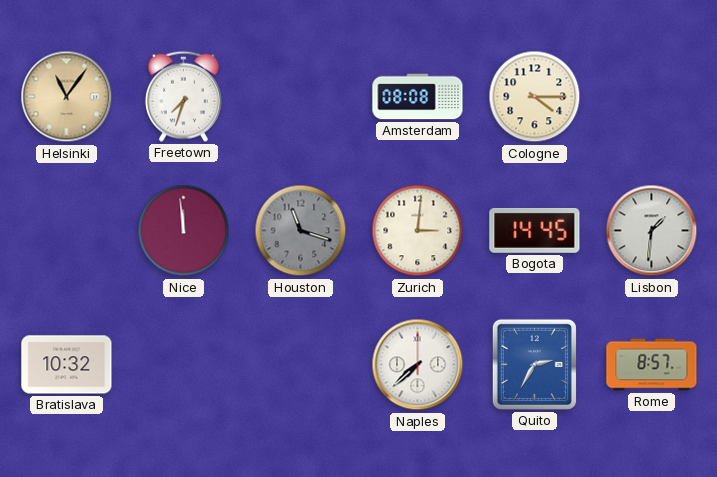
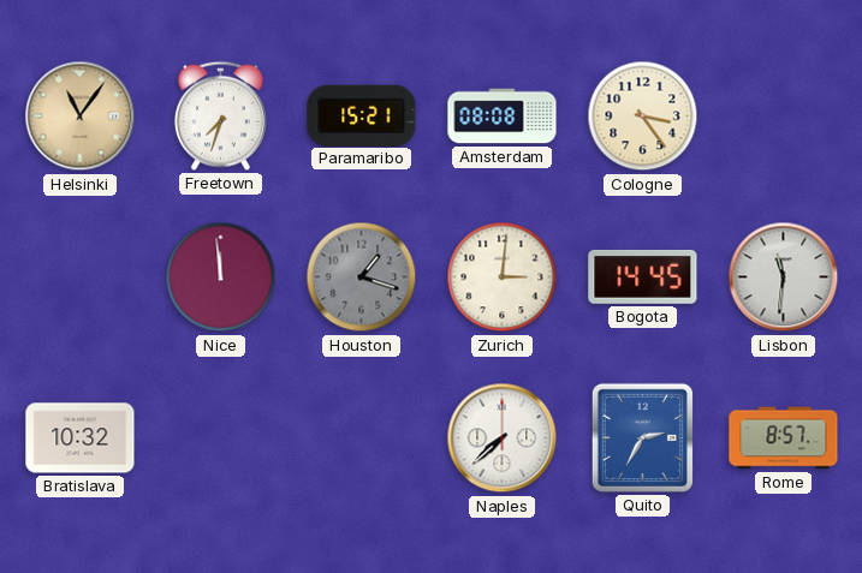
Paramaribo: none -> 15:21 (362, 115)
Cologne: 4:15 -> 3:24 (643, 117)
Houston: 11:18 -> 1:18 (362, 277)
Lisbon: 1:31 -> 11:31 (784, 277)
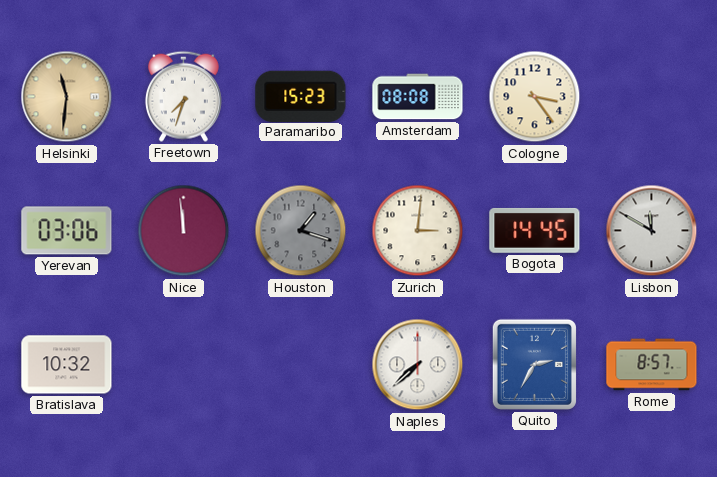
Helsinki: 11:06 -> 11:31 (67, 97)
Paramaribo: 15:21 -> 15:23 (301, 96)
Yerevan: none -> 03:06 (67, 231)
Lisbon: 11:31 -> 11:50 (652, 231)
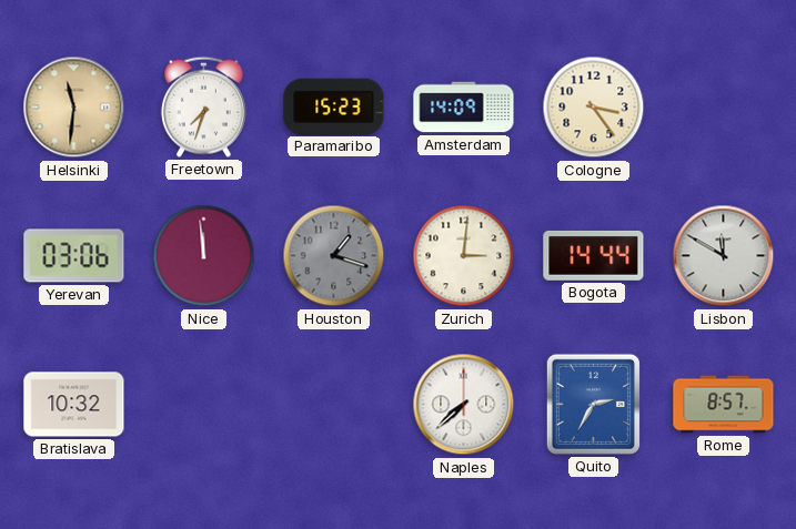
Amsterdam: 08:08 -> 14:09 (464, 108)
Bogota: 14:45 -> 14:44 (594, 255)
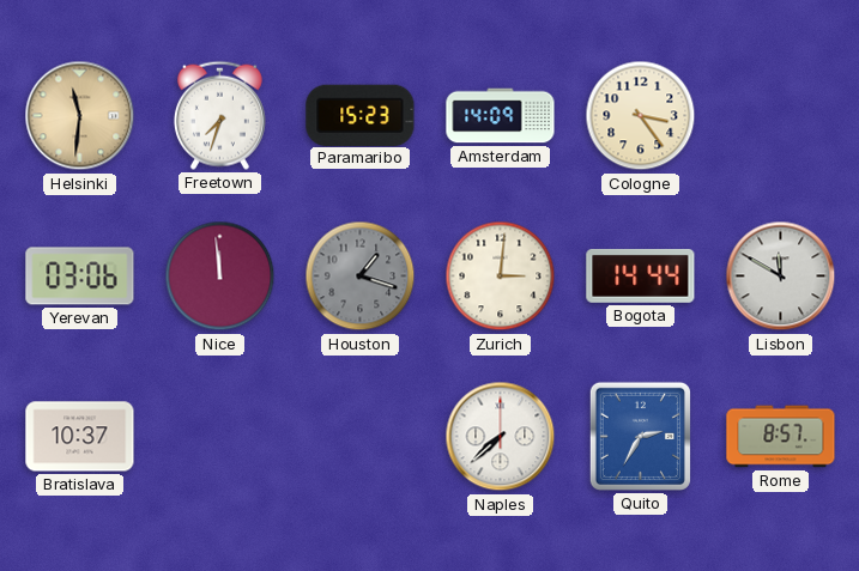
Bratislava: 10:32 -> 10:37 (80, 437)
